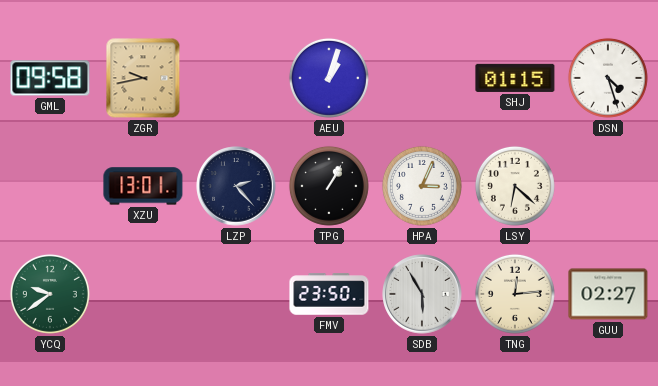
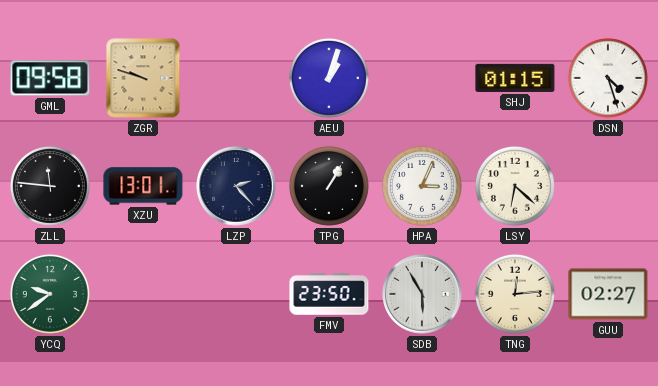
ZGR: 9:43 -> 9:48 (143, 78)
ZLL: none -> 11:46 (50, 186)
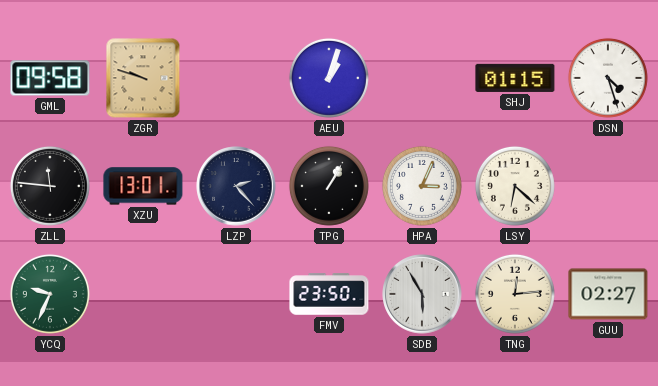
YCQ: 9:39 -> 9:34 (50, 294)
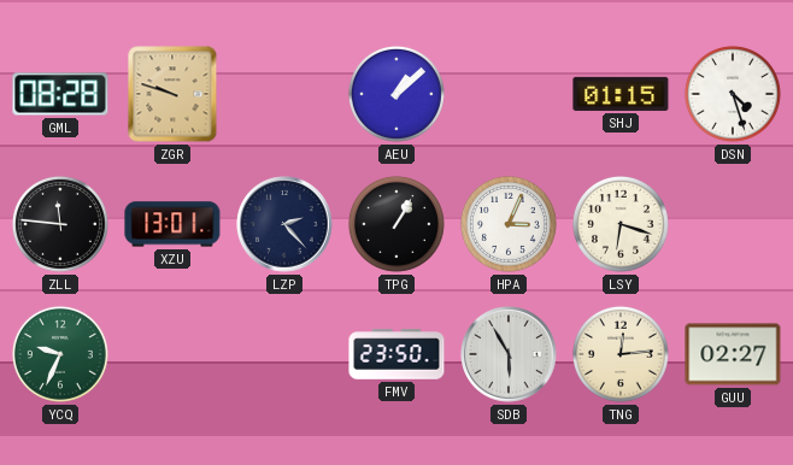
GML: 09:58 -> 08:28 (60, 94)
AEU: 1:03 -> 1:08 (397, 94)
LSY: 6:22 -> 6:18 (621, 224)
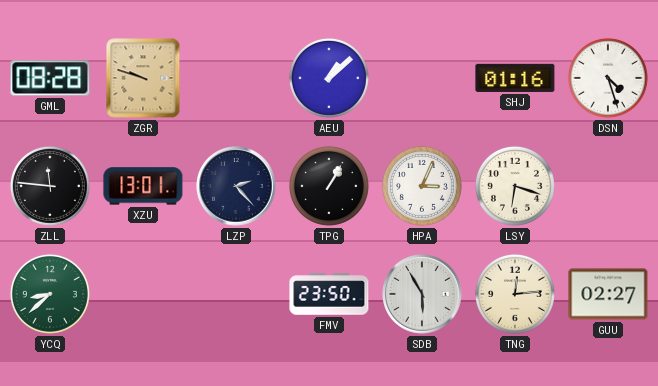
SHJ: 01:15 -> 01:16 (515, 78)
YCQ: 9:34 -> 8:38 (50, 294)
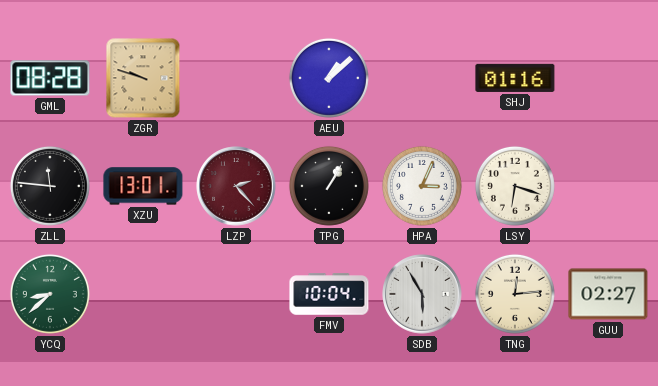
DSN: 4:27 -> none (608, 78)
LZP dial: navy -> burgundy (236, 186)
FMV: 23:50 -> 10:04 (329, 294)
